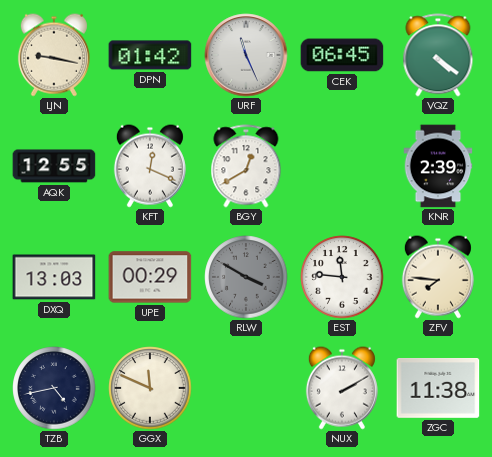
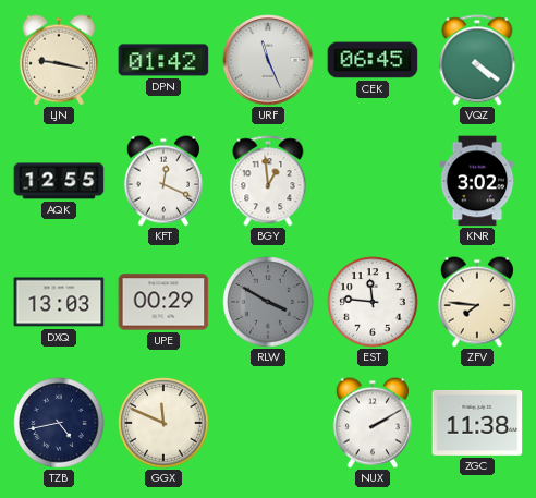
BGY: 12:40 -> 12:59 (268, 181)
KNR: 2:39 -> 3:02 (477, 181)
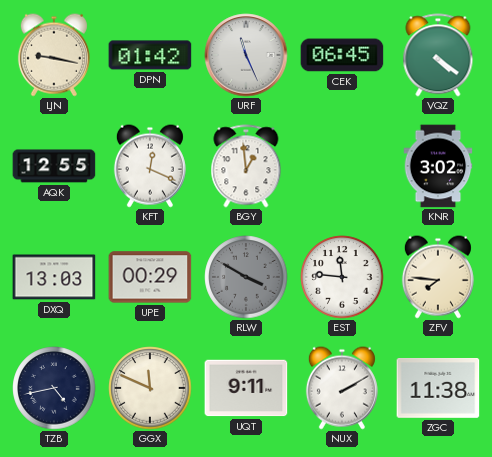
UQT: none -> 9:11 (246, 388)
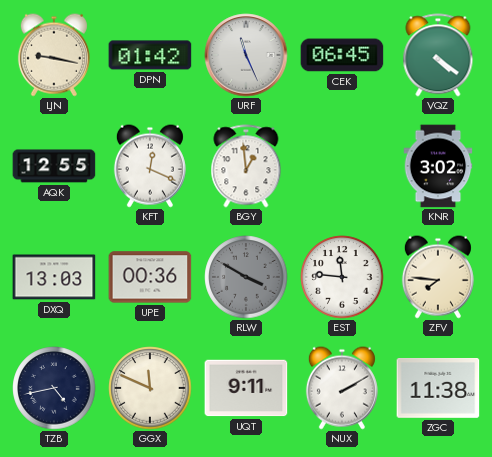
UPE: 00:29 -> 00:36 (150, 277)
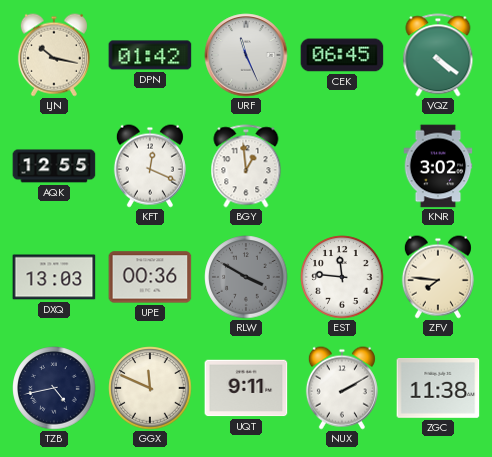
LJN: 9:17 -> 10:17 (54, 55)
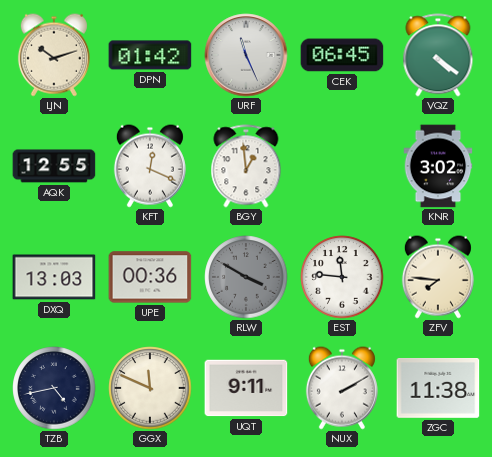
LJN: 10:17 -> 10:12 (54, 55)
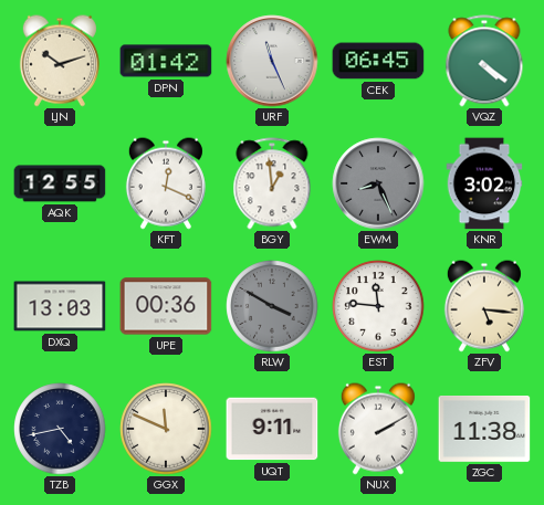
EWM: none -> 8:26 (378, 183)
ZFV: 7:46 -> 5:16 (484, 306)
